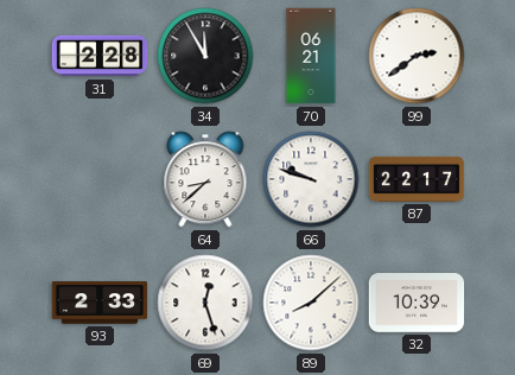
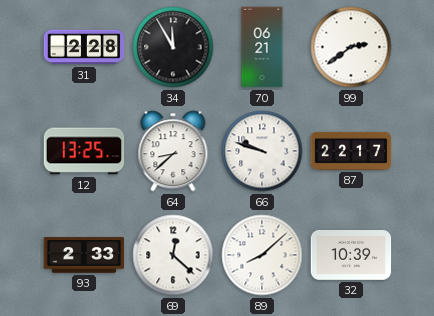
12: none -> 13:25 (84, 151)
69: 12:27 -> 12:22 (173, 255)
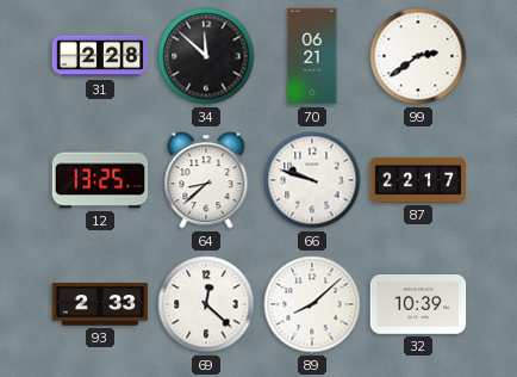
34: 11:55 -> 11:52 (206, 56)
